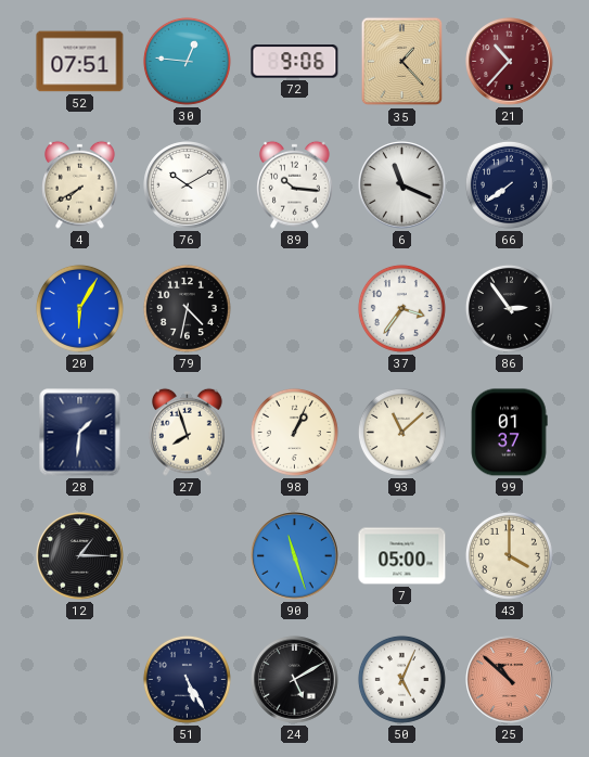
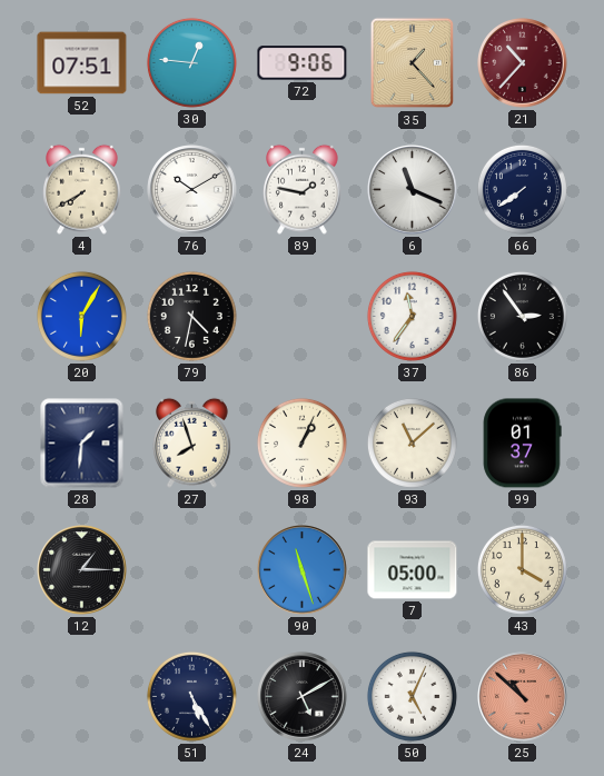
89: 10:16 -> 1:47 (303, 189)
37: 3:36 -> 11:36 (412, 316)
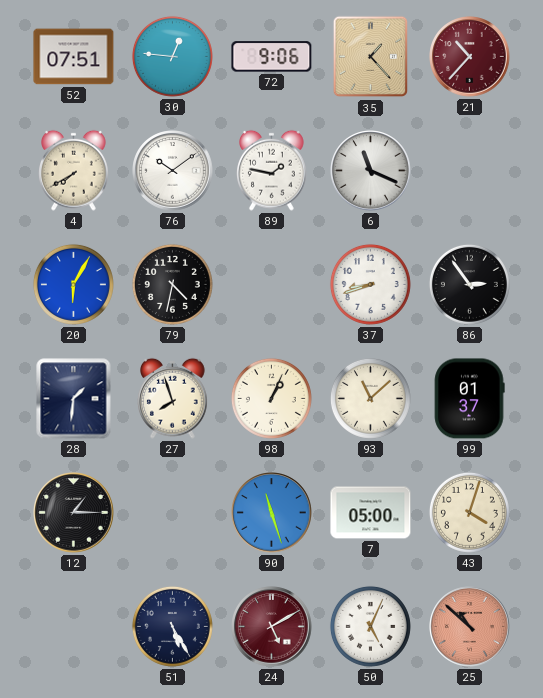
76: 10:10 -> 10:09 (173, 171)
66: 7:39 -> none (522, 189)
37: 11:36 -> 8:42 (370, 284)
43: 4:00 -> 4:03 (469, 512)
24 dial: black -> burgundy (272, 627)
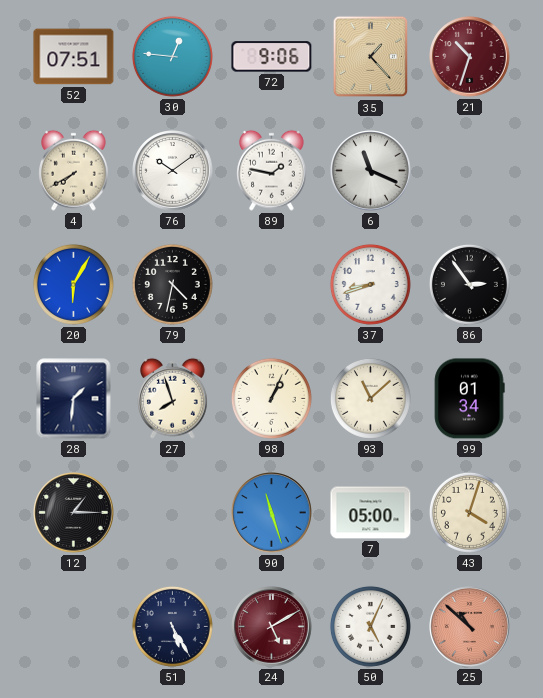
21: 10:37 -> 10:33 (470, 57)
99: 01:37 -> 01:34 (469, 399)
